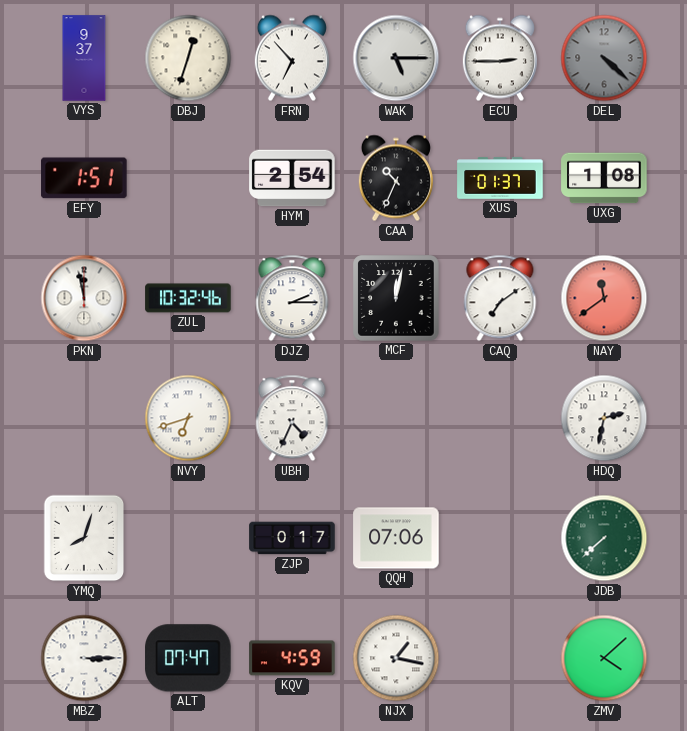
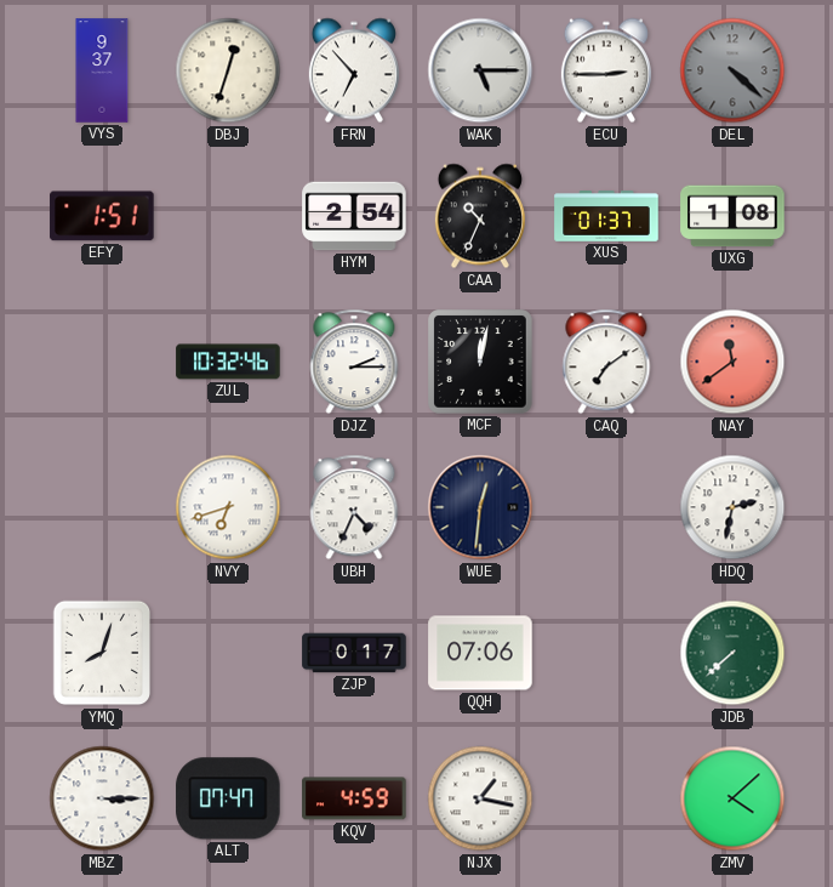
PKN: 11:58 -> none (84, 298)
WUE: none -> 12:31 (480, 507)
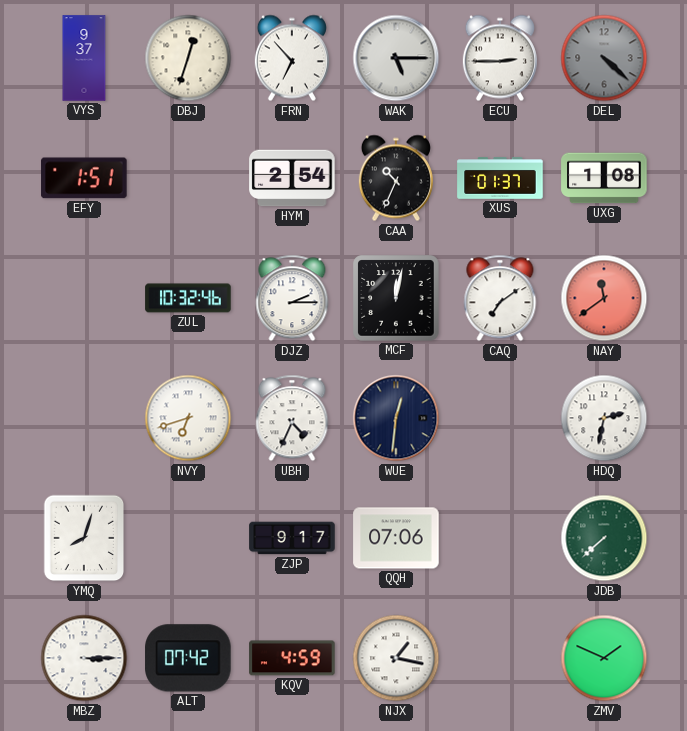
ZJP: 0:17 -> 9:17 (292, 538)
ALT: 07:47 -> 07:42 (188, 658)
ZMV: 4:08 -> 1:49 (604, 658)
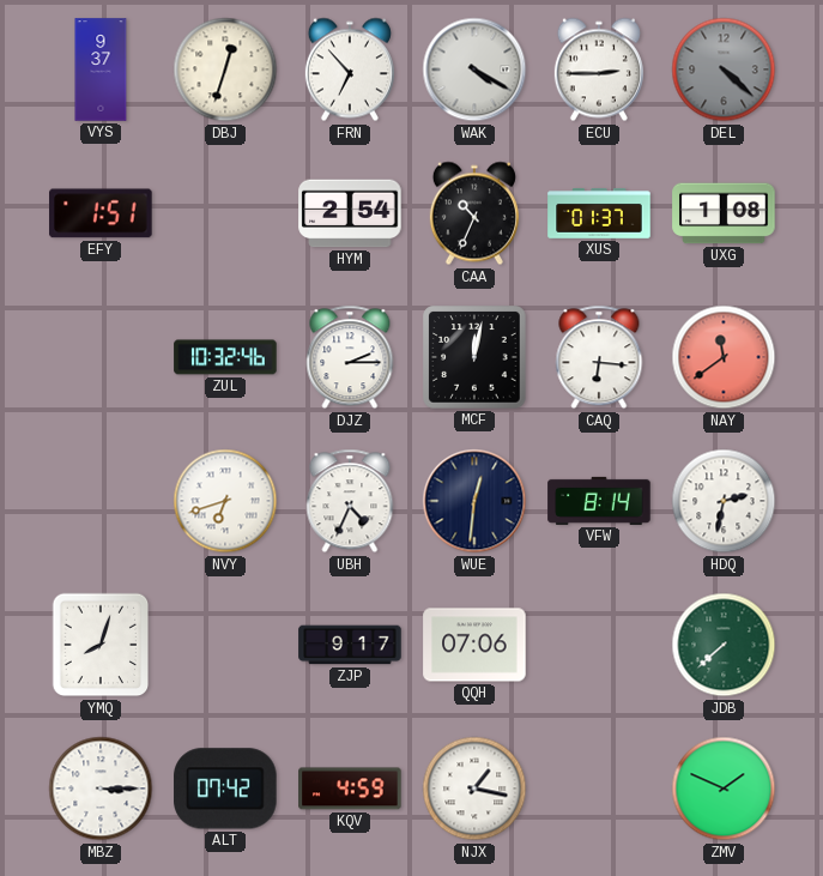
WAK: 5:15 -> 4:20 (474, 70)
CAQ: 7:09 -> 6:16 (599, 357)
VFW: none -> 8:14 (599, 501)
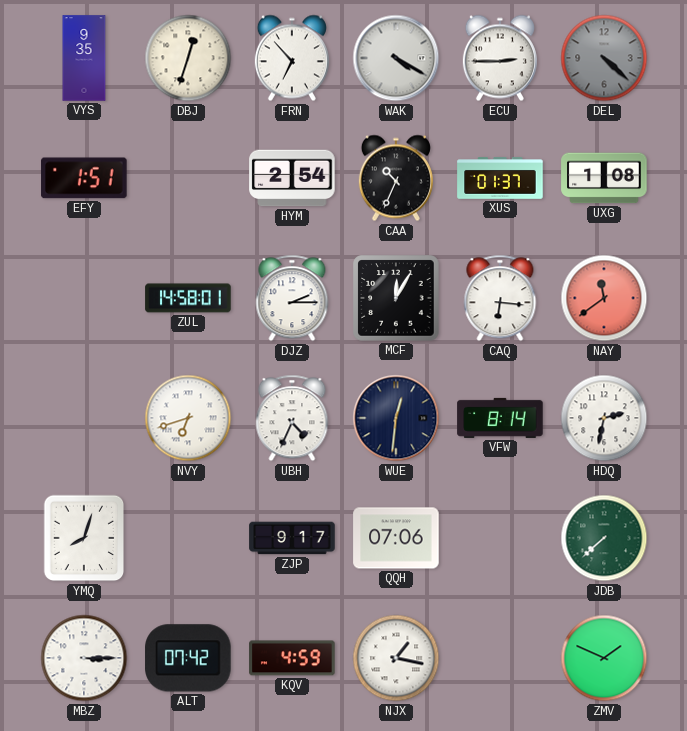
VYS: 9:37 -> 9:35 (84, 58)
ZUL: 10:32 -> 14:58 (188, 298)
MCF: 12:02 -> 12:05 (396, 298)
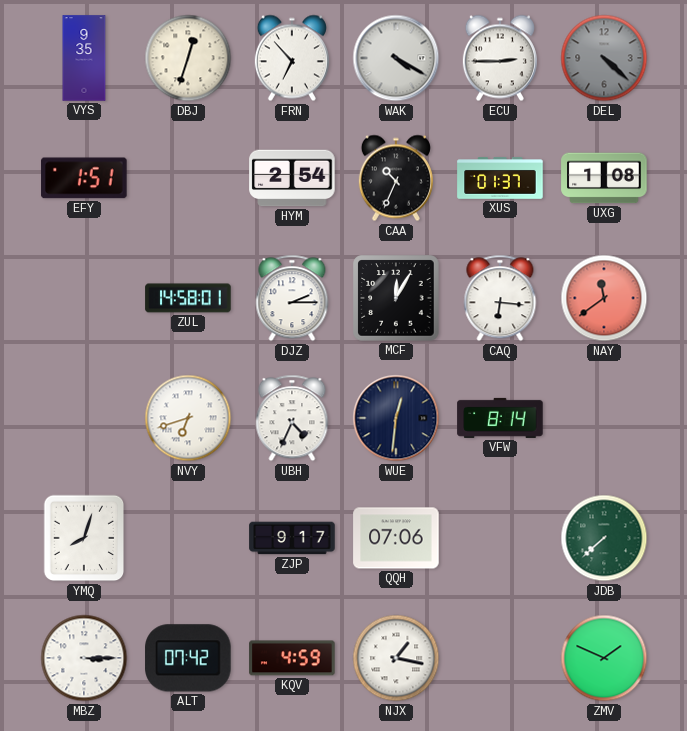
HDQ: 2:32 -> none (604, 418)
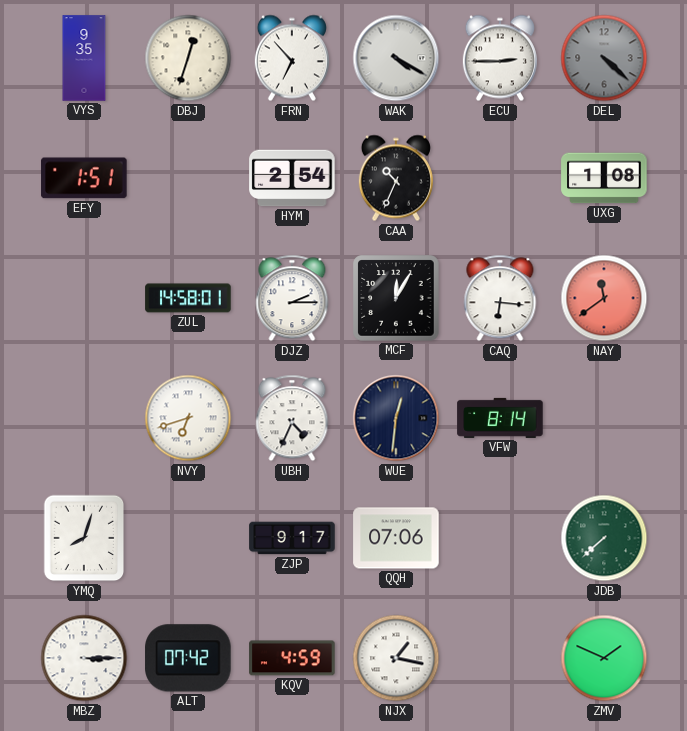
XUS: 01:37 -> none (500, 178)
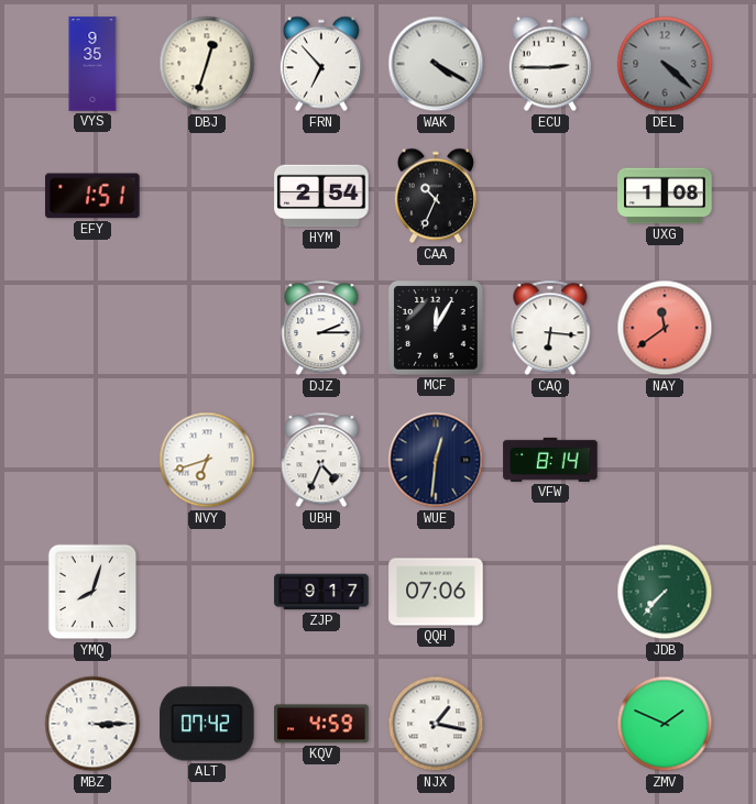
ZUL: 14:58 -> none (188, 298)
JDB: 7:38 -> 7:37 (665, 592)
